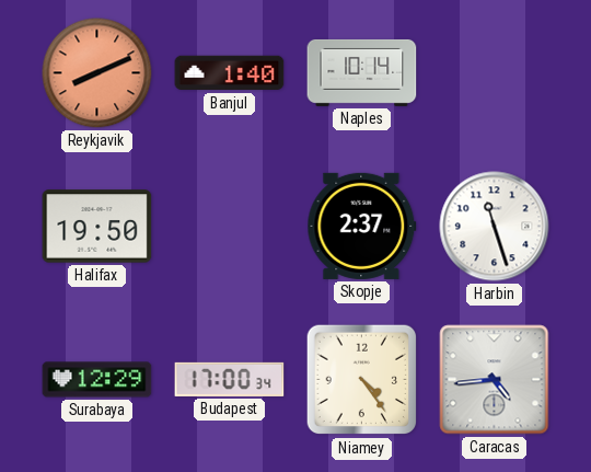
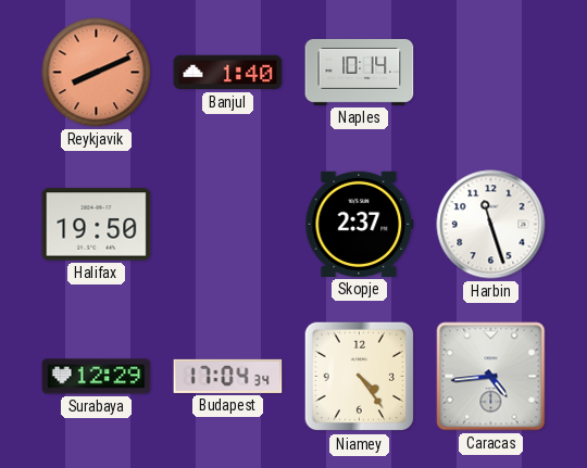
Budapest: 17:00 -> 17:04 (228, 376)
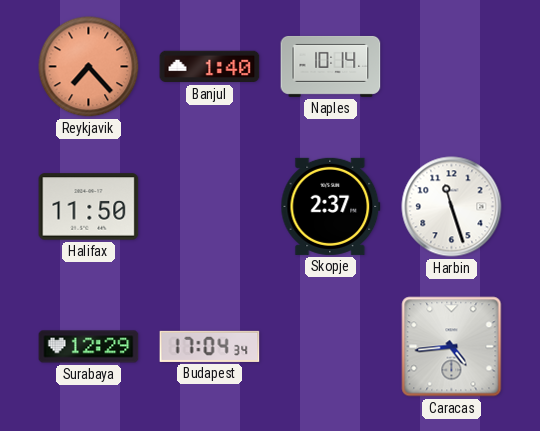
Reykjavik: 8:11 -> 7:23 (89, 67)
Halifax: 19:50 -> 11:50 (89, 207)
Niamey: 4:24 -> none (360, 377)
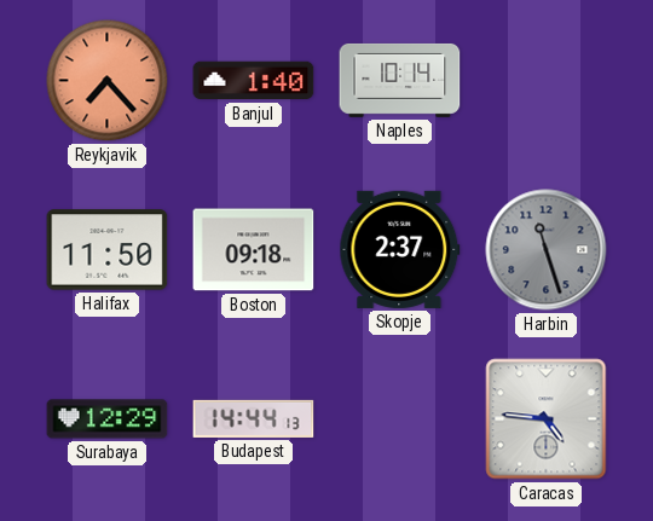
Boston: none -> 09:18 (254, 250)
Harbin dial: white -> grey (547, 250)
Budapest: 17:04 -> 14:44 (254, 418)
Caracas: 4:44 -> 4:46 (547, 419)
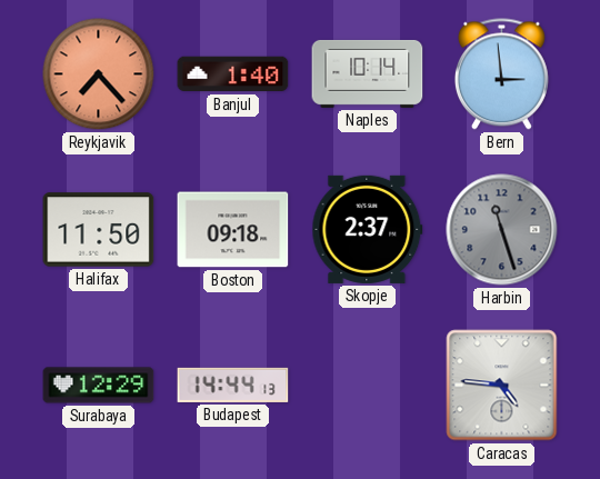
Bern: none -> 2:59 (501, 74)
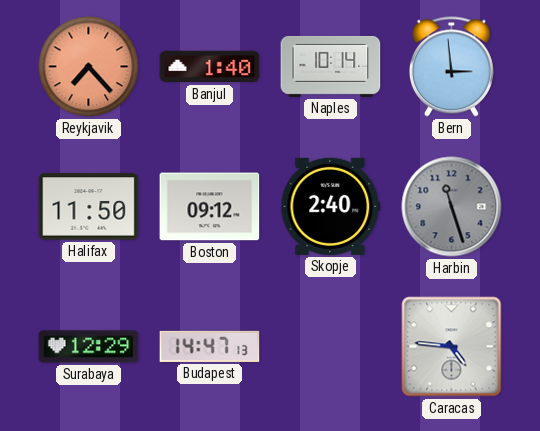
Boston: 09:18 -> 09:12 (210, 207)
Skopje: 2:37 -> 2:40 (331, 206)
Budapest: 14:44 -> 14:47 (210, 346)
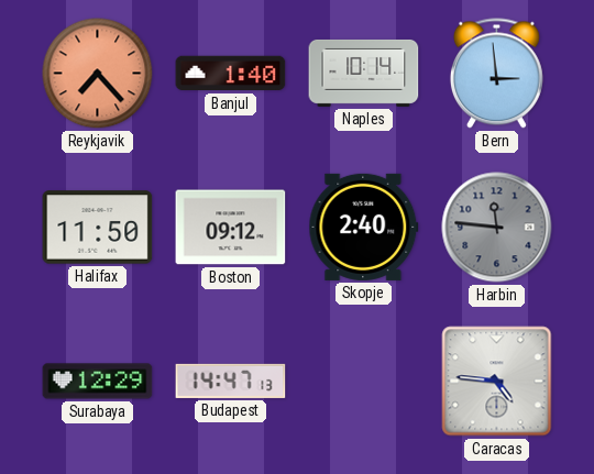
Harbin: 11:27 -> 11:46 (497, 228)
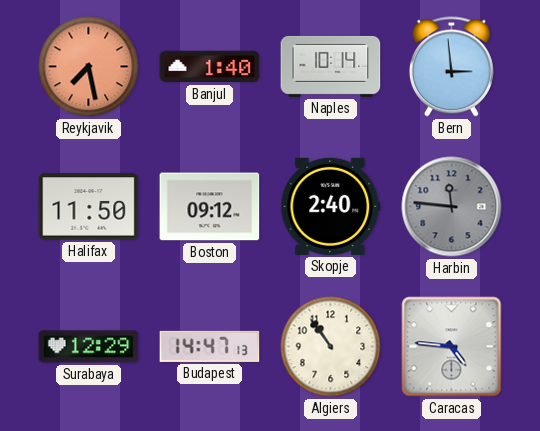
Reykjavik: 7:23 -> 7:28 (89, 67)
Algiers: none -> 10:54 (331, 347)
